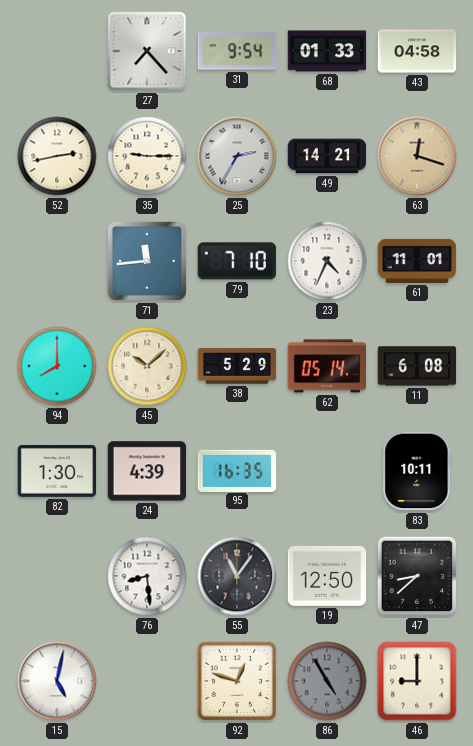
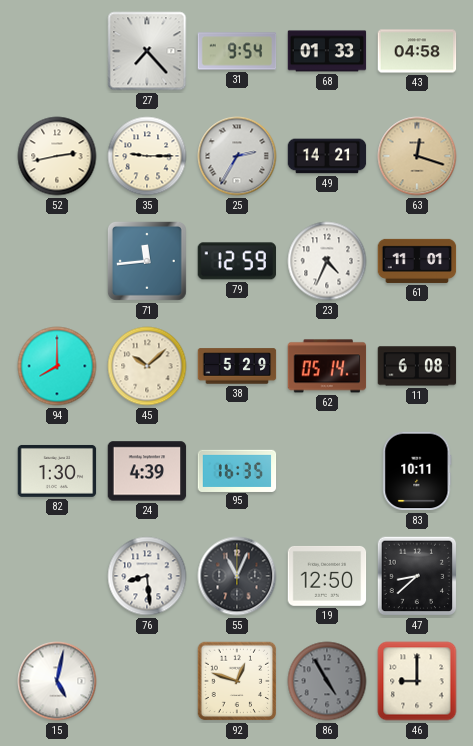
79: 7:10 -> 12:59 (236, 261)
55: 11:06 -> 11:04 (237, 576)
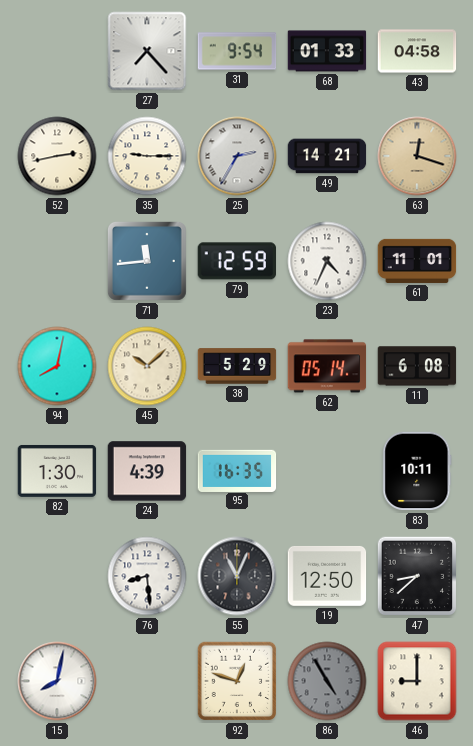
94: 8:00 -> 8:02 (57, 366)
15: 5:02 -> 8:02 (57, 681)
